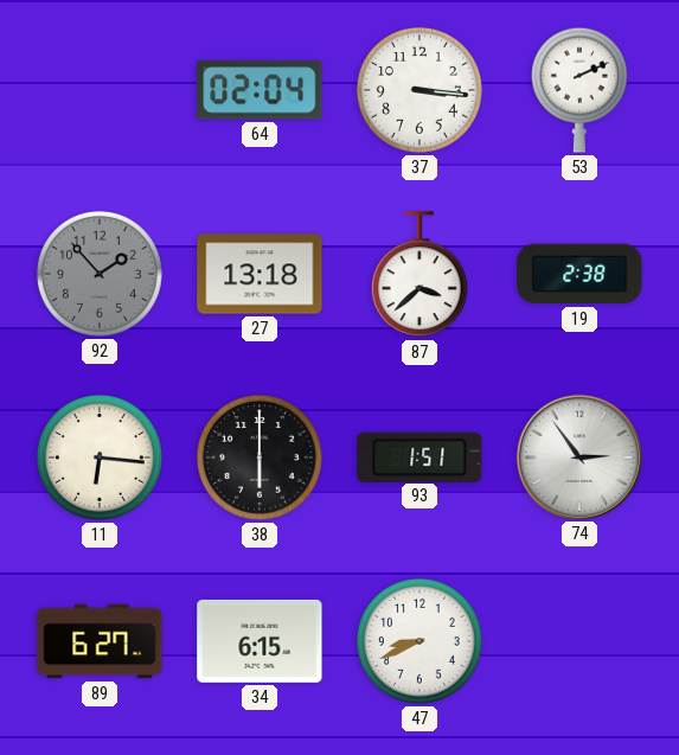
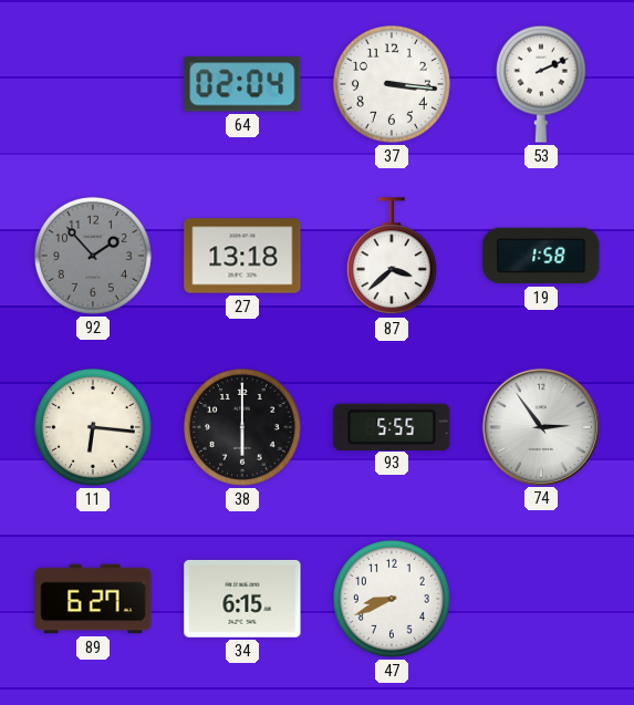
19: 2:38 -> 1:58 (541, 256)
93: 1:51 -> 5:55 (392, 426)
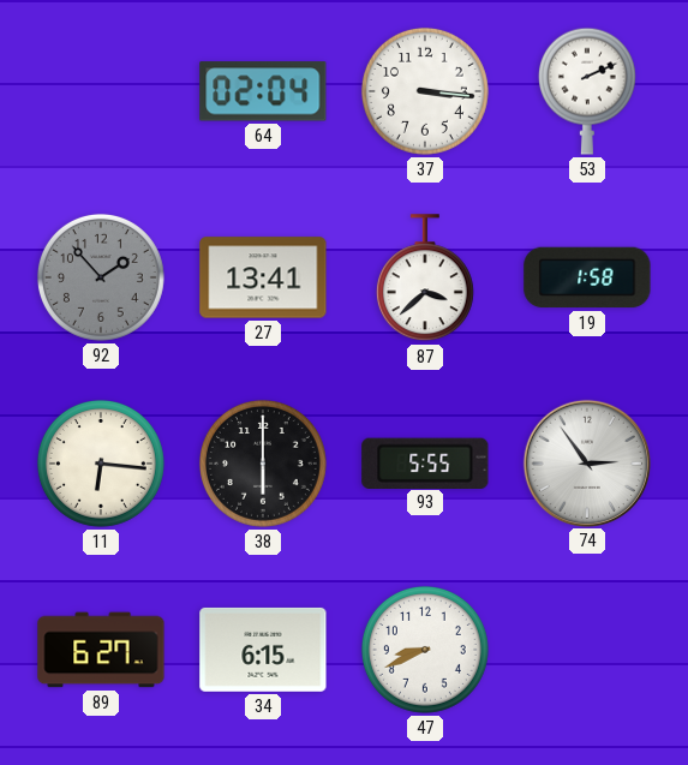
27: 13:18 -> 13:41 (263, 277)
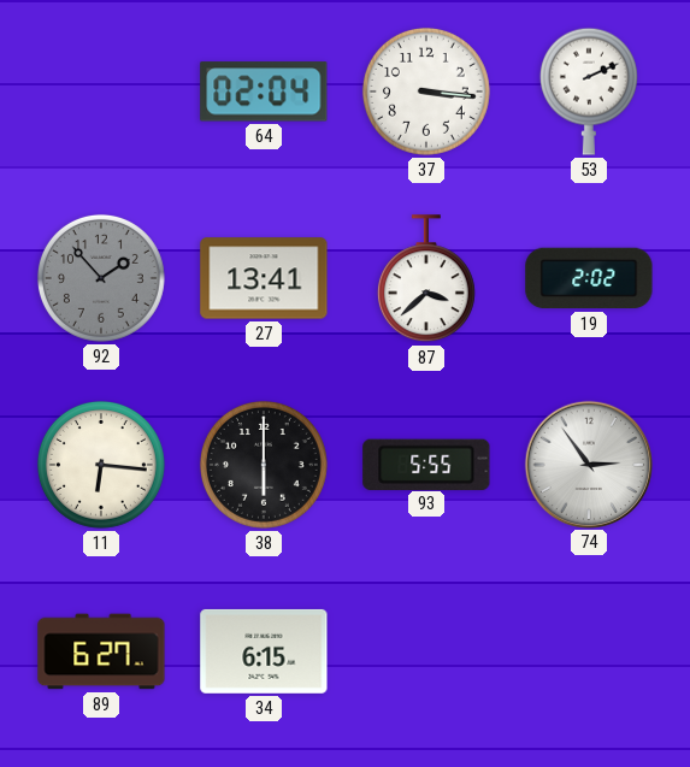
19: 1:58 -> 2:02 (589, 278)
47: 8:41 -> none (425, 650)
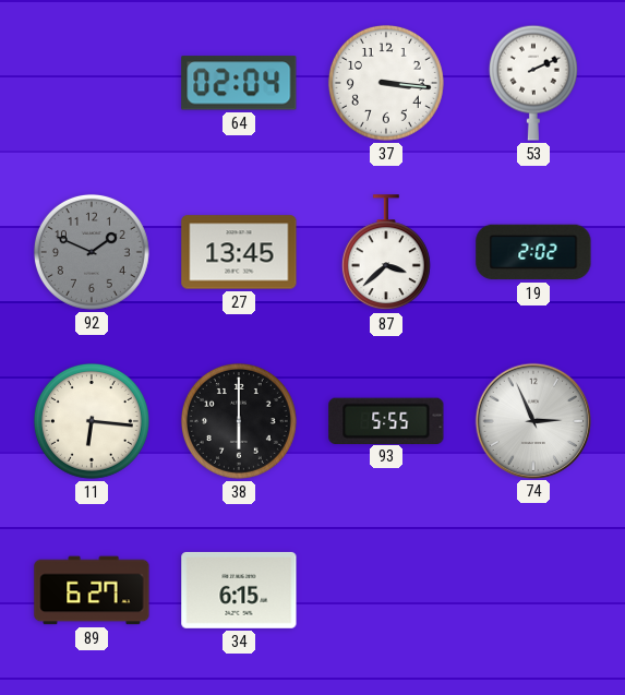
92: 1:53 -> 1:49 (92, 252)
27: 13:41 -> 13:45 (239, 252)
74: 2:54 -> 2:56 (532, 420)
